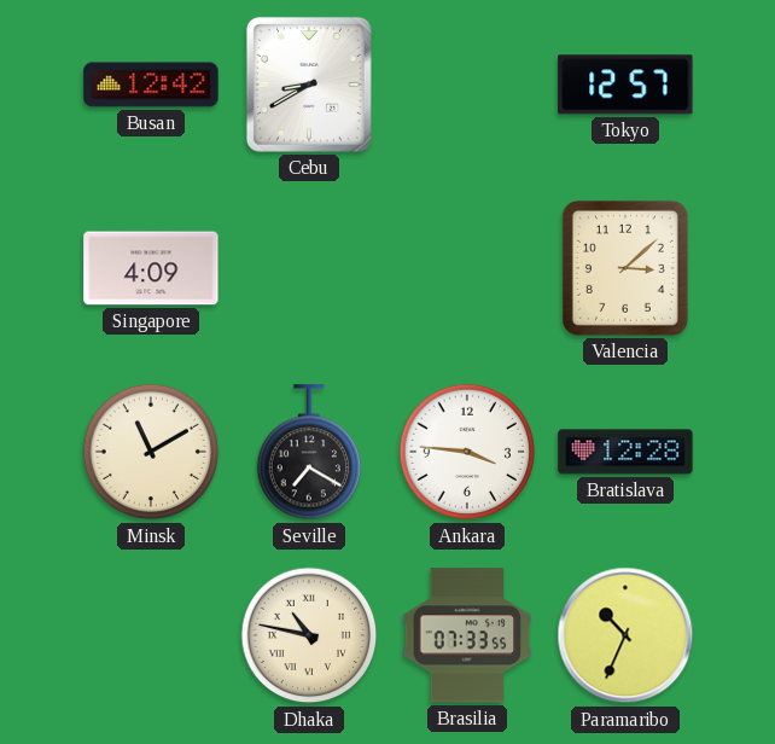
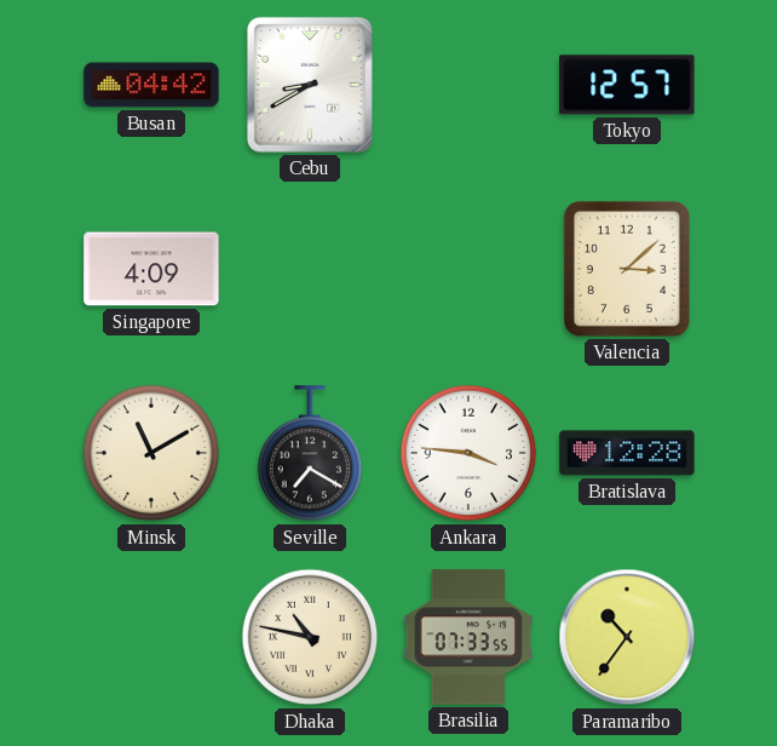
Busan: 12:42 -> 04:42 (151, 85)
Paramaribo: 10:34 -> 10:36 (627, 637)
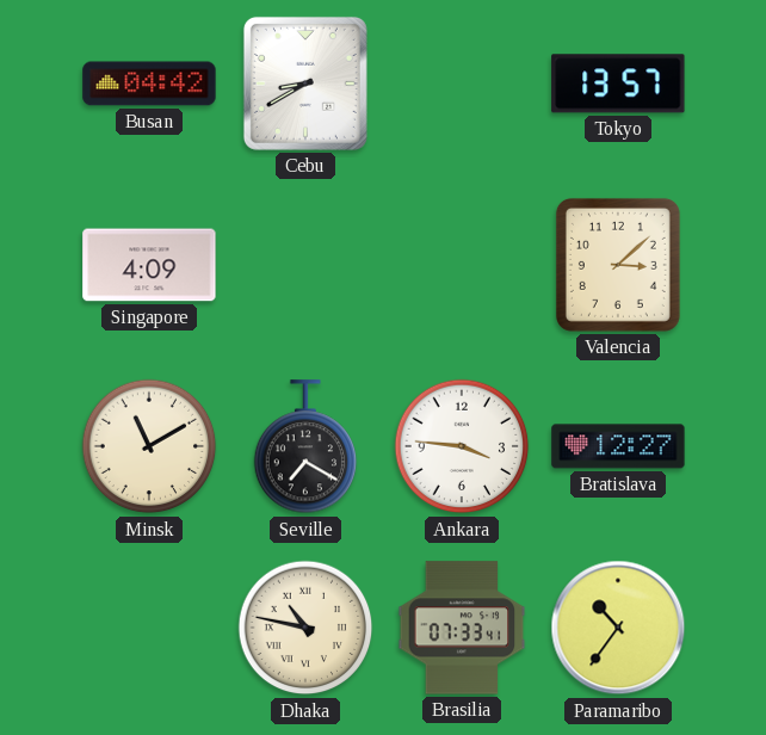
Tokyo: 12:57 -> 13:57 (618, 84)
Bratislava: 12:28 -> 12:27 (618, 446)
Brasilia: 07:33:55 -> 07:33:41 (462, 628)
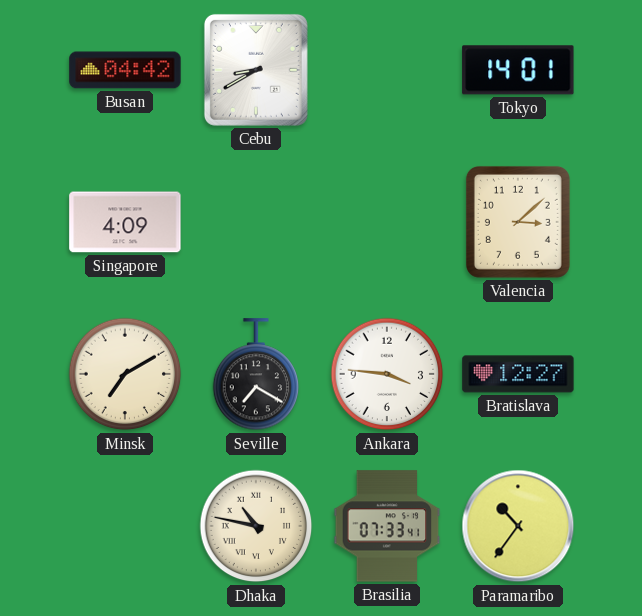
Tokyo: 13:57 -> 14:01 (518, 70)
Minsk: 11:10 -> 7:10 (125, 374)
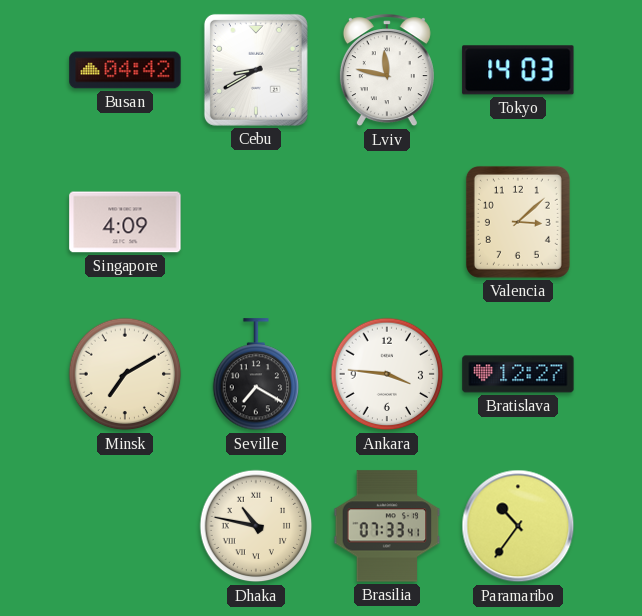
Lviv: none -> 11:47 (387, 71)
Tokyo: 14:01 -> 14:03 (518, 70)
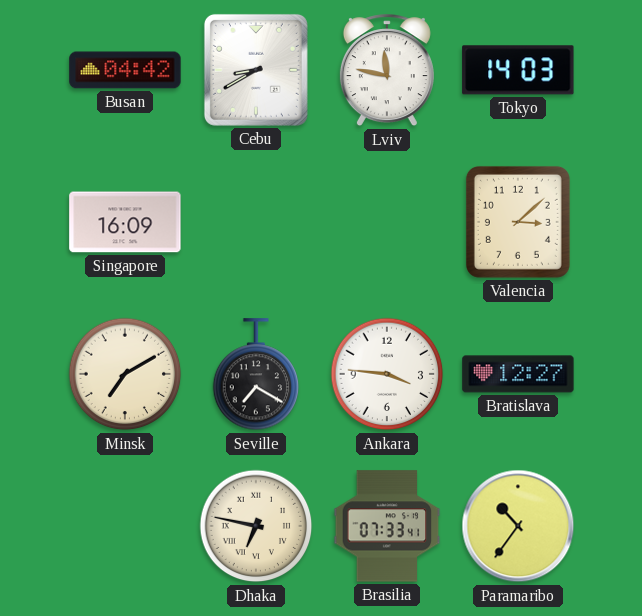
Singapore: 4:09 -> 16:09 (125, 222)
Dhaka: 10:47 -> 6:47 (256, 526)
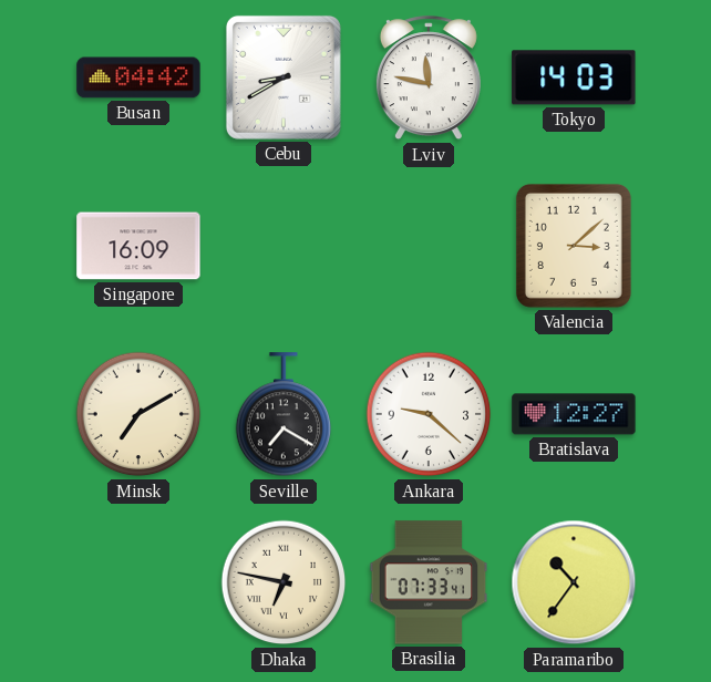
Ankara: 3:46 -> 9:22 (429, 414)
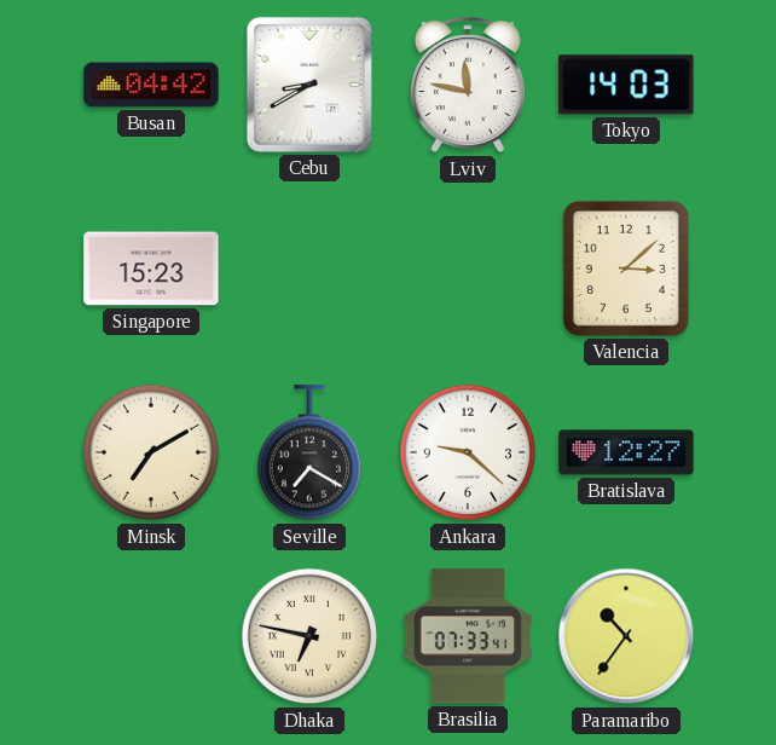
Singapore: 16:09 -> 15:23 (151, 268)
